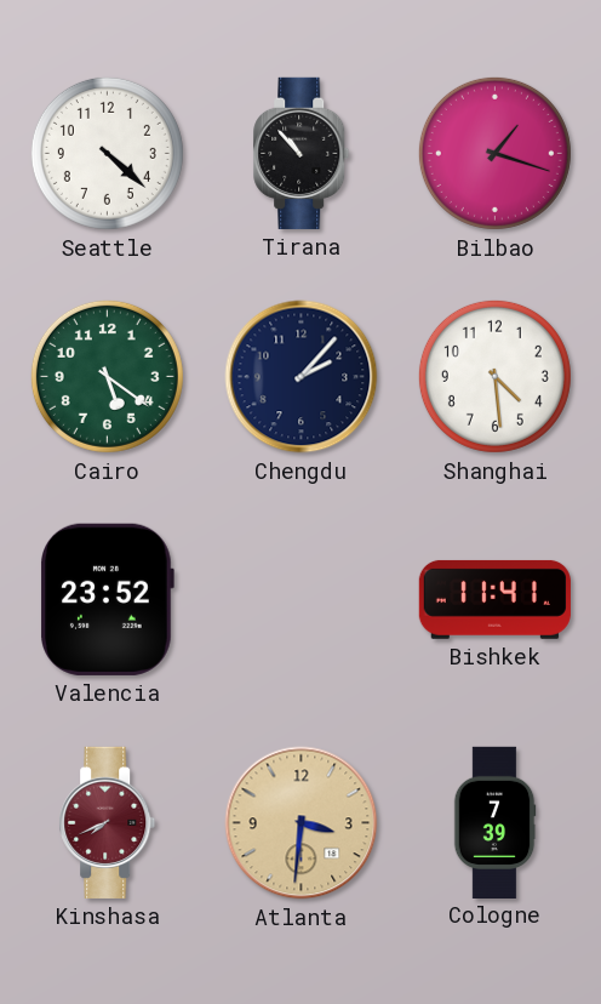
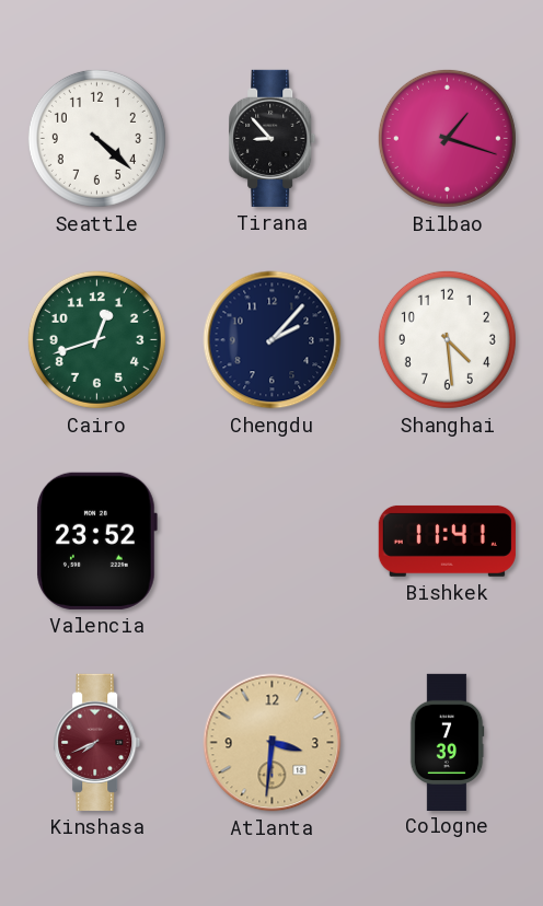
Tirana: 10:53 -> 8:53 (273, 138)
Cairo: 5:21 -> 12:42 (96, 339)
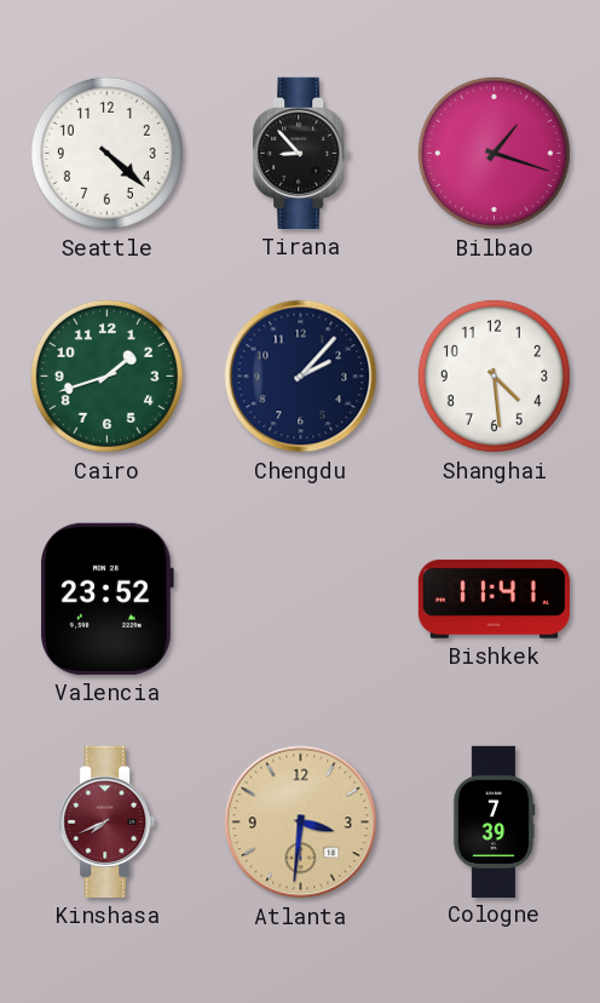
Cairo: 12:42 -> 1:42 (106, 376)
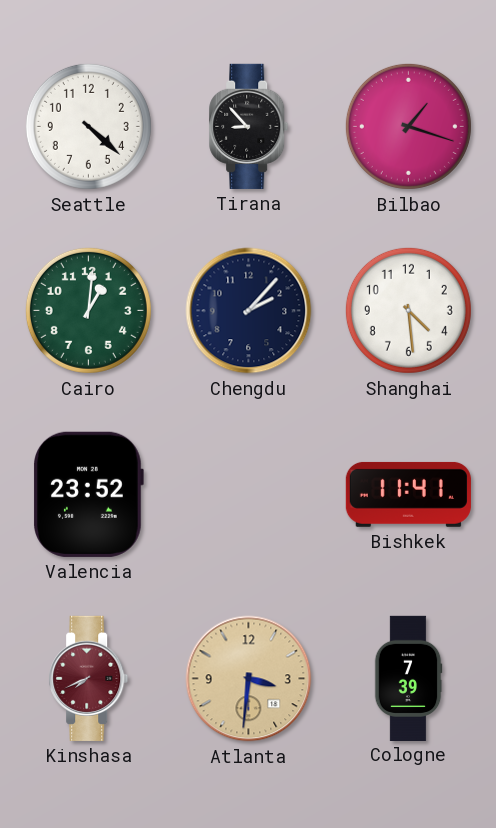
Cairo: 1:42 -> 1:01 (88, 310)
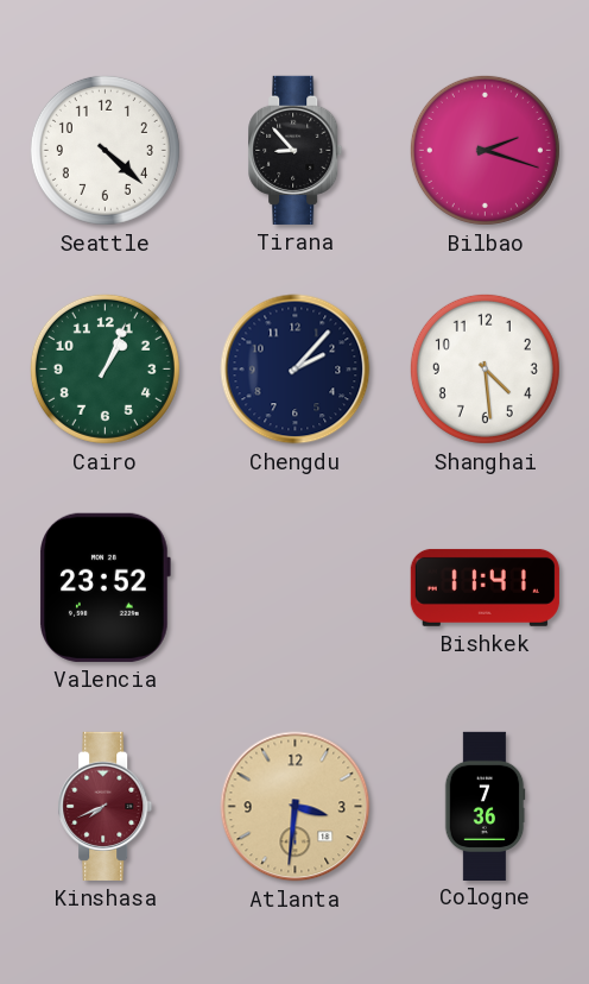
Bilbao: 1:18 -> 2:18 (484, 150)
Cairo: 1:01 -> 1:04 (104, 368)
Cologne: 7:39 -> 7:36 (484, 806)
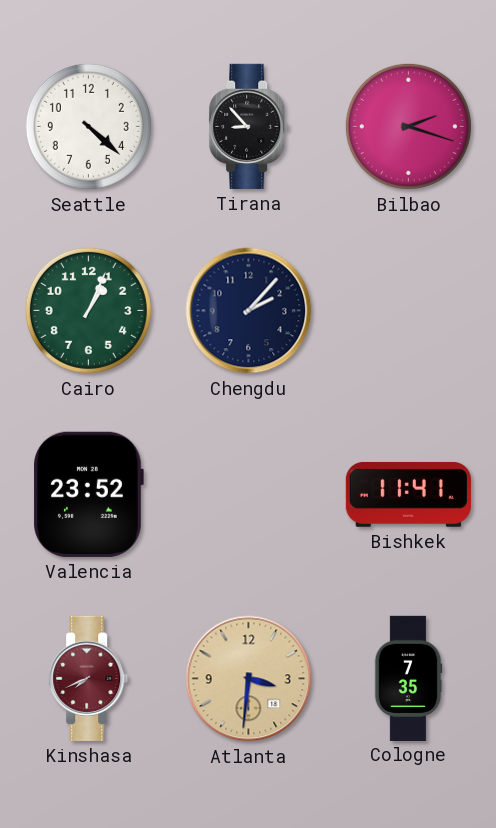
Shanghai: 4:29 -> none (484, 368)
Cologne: 7:36 -> 7:35 (408, 678)
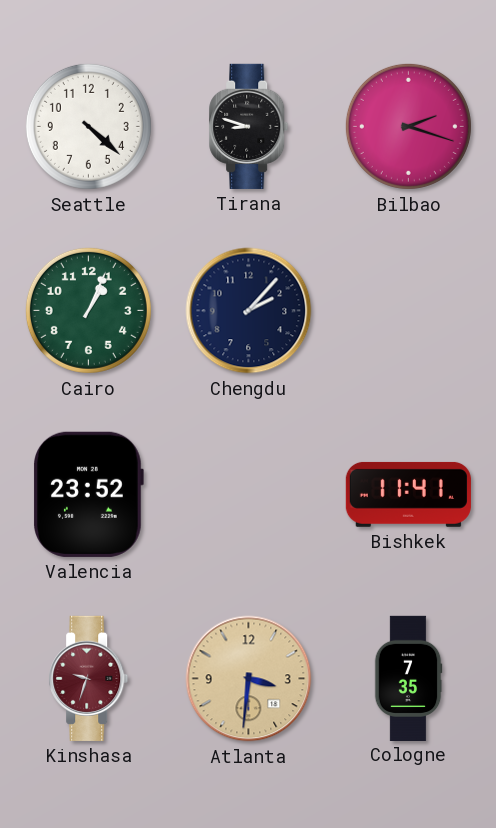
Tirana: 8:53 -> 8:48 (249, 126)
Kinshasa: 7:41 -> 9:33 (89, 678)
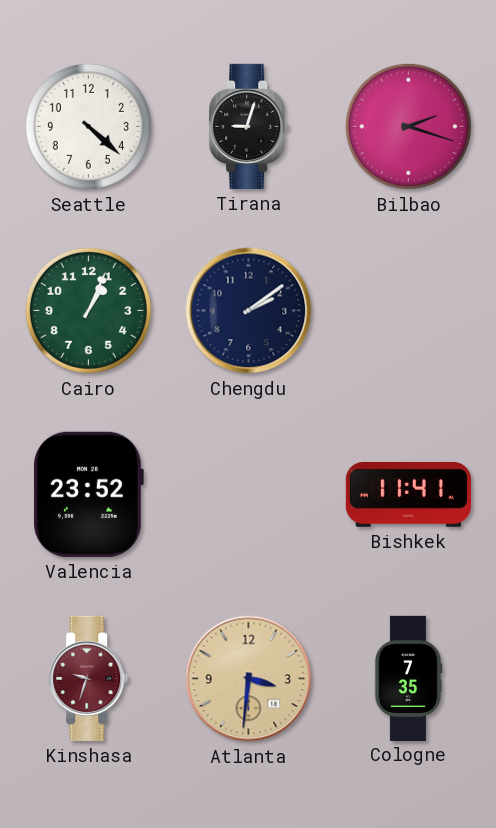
Tirana: 8:48 -> 9:03 (249, 126)
Chengdu: 2:07 -> 2:09 (249, 311)
